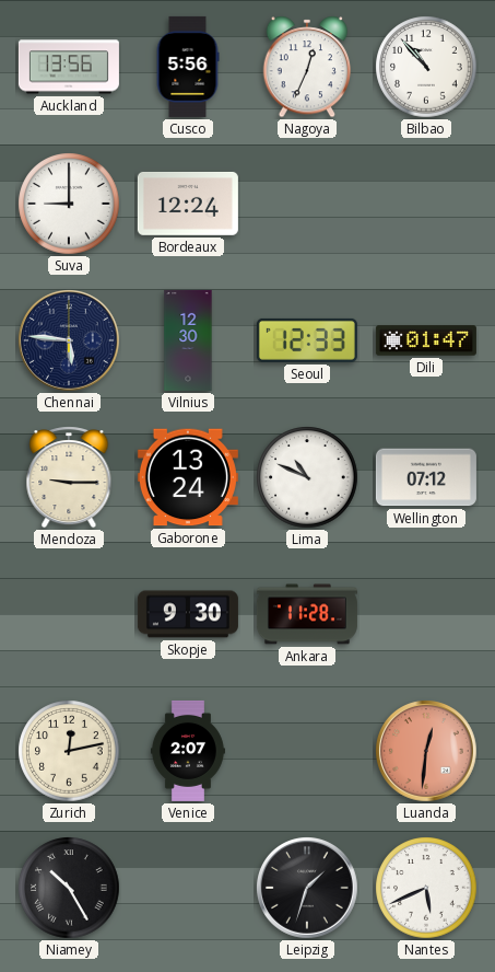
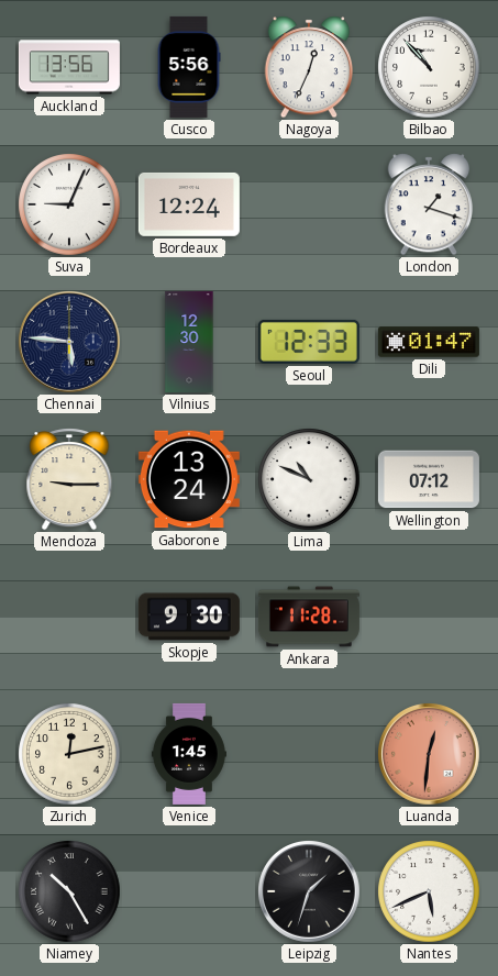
Suva: 9:00 -> 9:04 (69, 204)
London: none -> 1:18 (429, 204)
Venice: 2:07 -> 1:45 (189, 754)
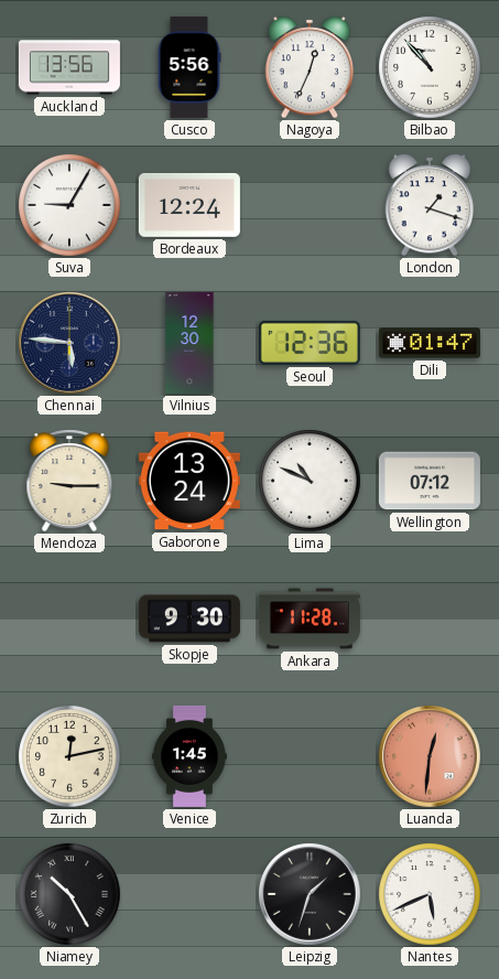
Suva: 9:04 -> 9:05 (69, 205)
Seoul: 12:33 -> 12:36 (310, 343)
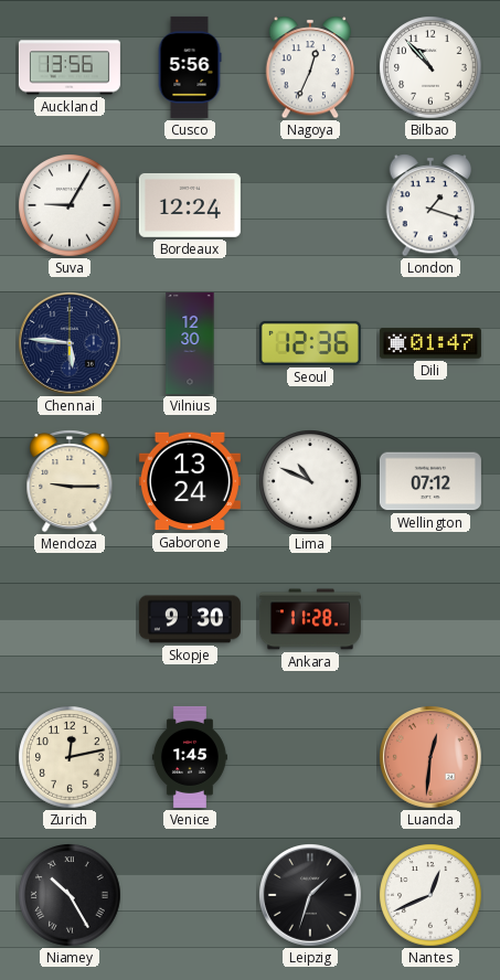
Nantes: 5:41 -> 12:41 (430, 895)
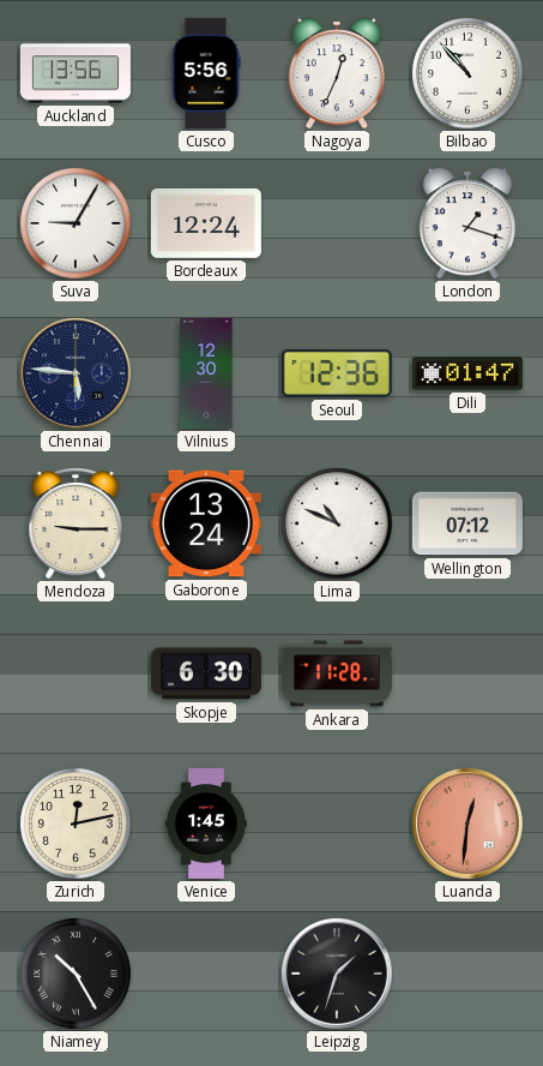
Skopje: 9:30 -> 6:30 (206, 673)
Nantes: 12:41 -> none (430, 895)
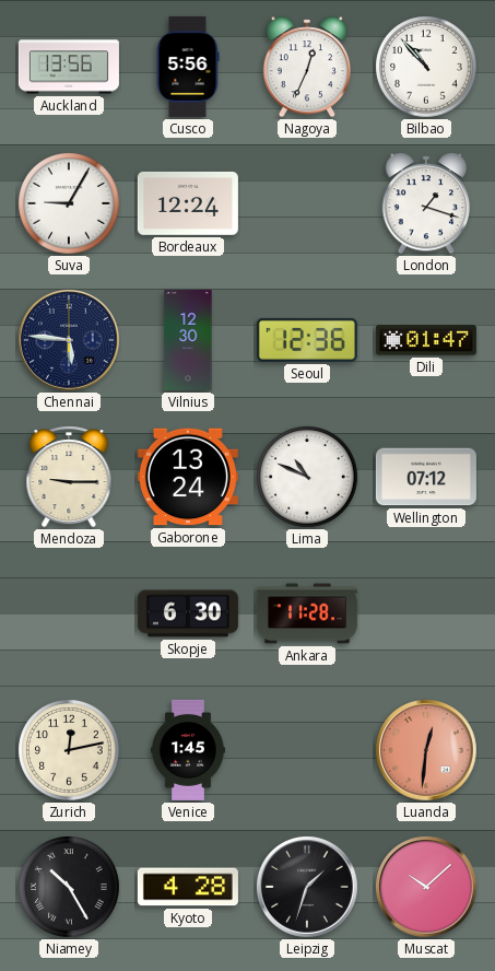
Kyoto: none -> 4:28 (188, 887)
Muscat: none -> 10:08 (427, 888)
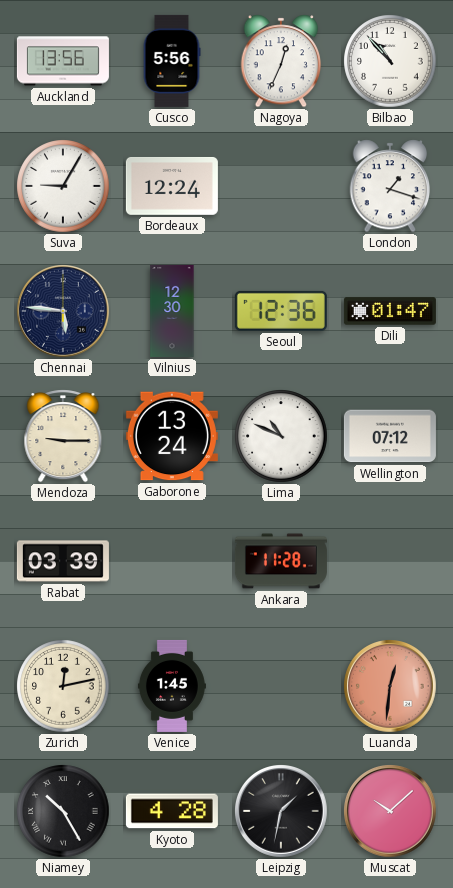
Rabat: none -> 03:39 (63, 561)
Skopje: 6:30 -> none (188, 613)
Leipzig: 1:33 -> 1:32 (282, 812)
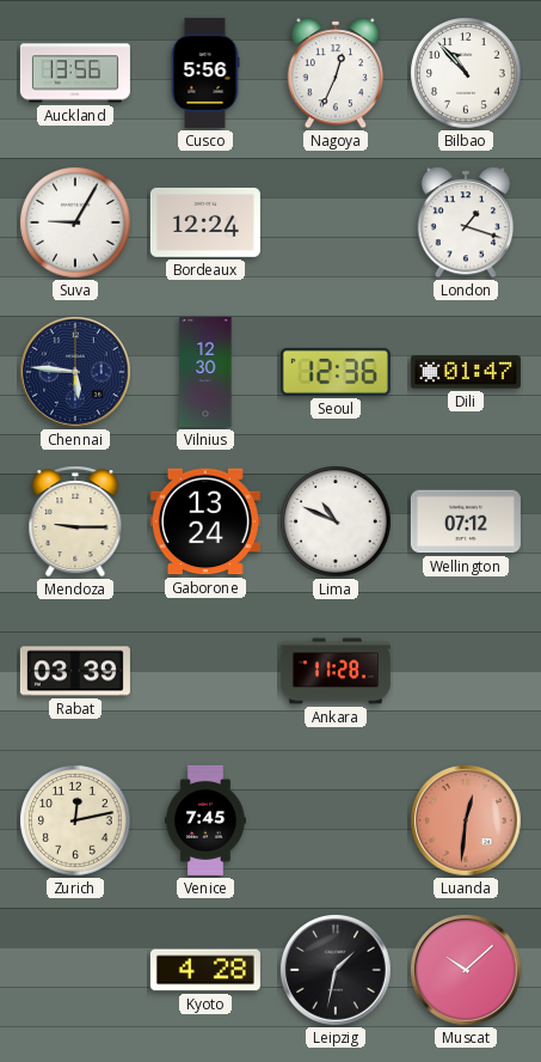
Venice: 1:45 -> 7:45 (205, 820)
Niamey: 10:25 -> none (63, 811)
